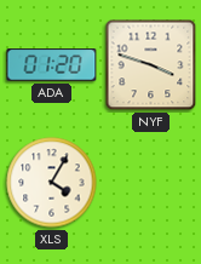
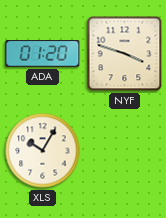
XLS: 4:05 -> 10:05 (43, 151)
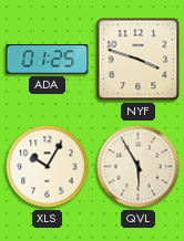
ADA: 01:20 -> 01:25 (48, 60)
QVL: none -> 5:55 (139, 167)
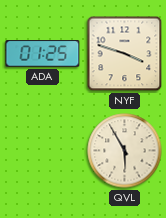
XLS: 10:05 -> none (48, 167)
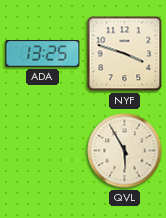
ADA: 01:25 -> 13:25 (43, 54)
